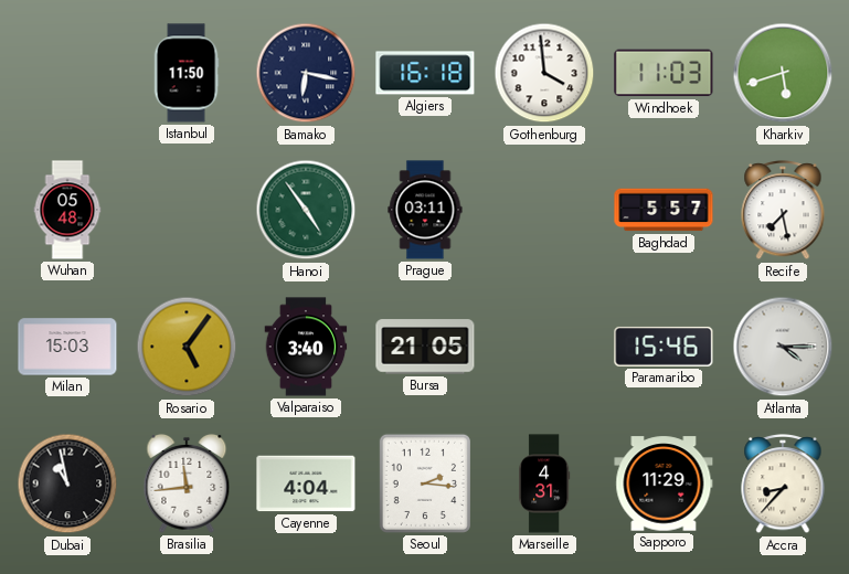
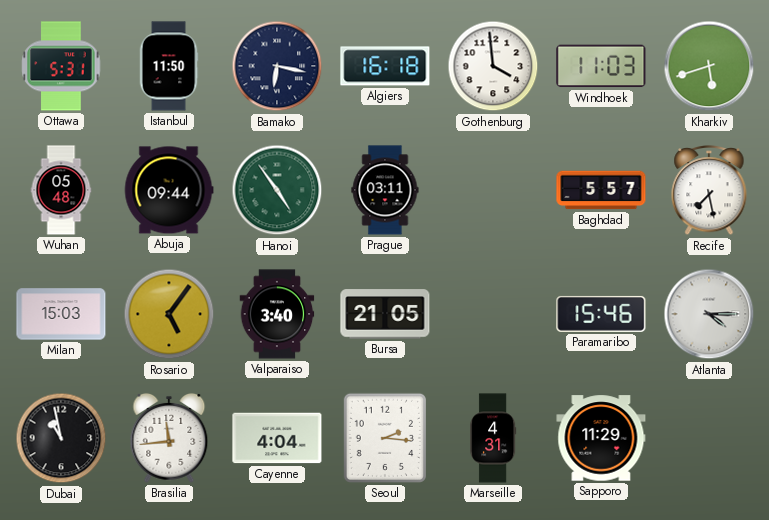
Ottawa: none -> 5:31 (61, 66)
Abuja: none -> 09:44 (169, 190)
Accra: 8:37 -> none (783, 485)
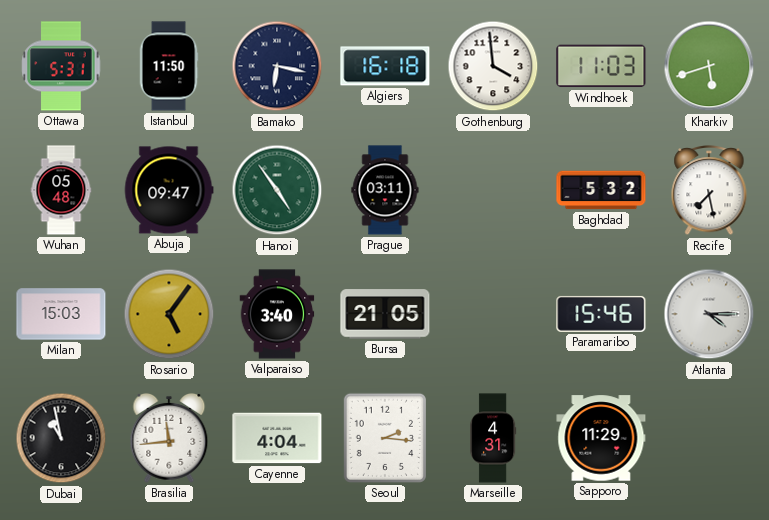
Abuja: 09:44 -> 09:47 (169, 190)
Baghdad: 5:57 -> 5:32 (601, 190)
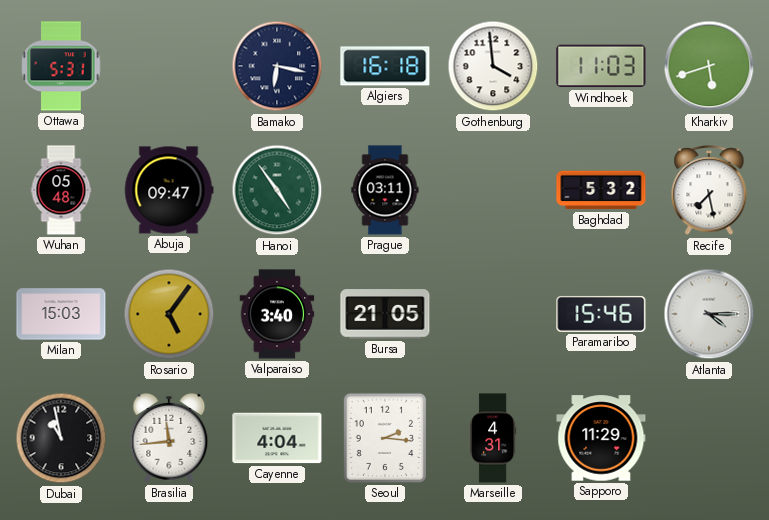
Istanbul: 11:50 -> none (169, 66)
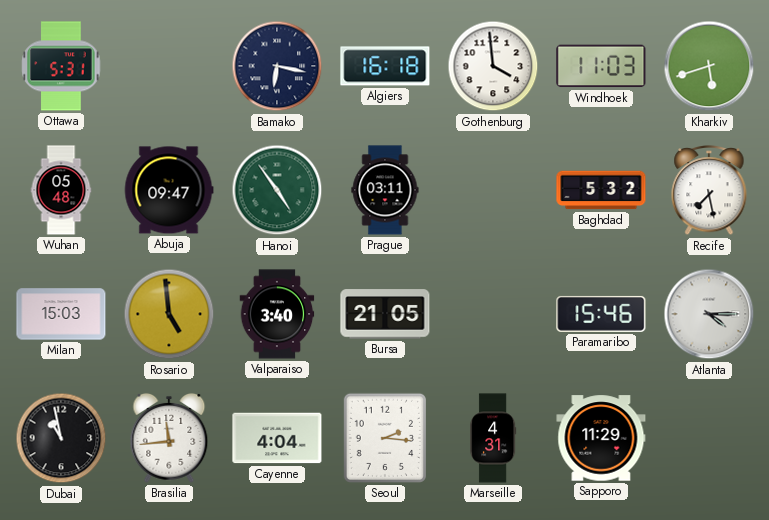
Rosario: 5:06 -> 4:59 (169, 314)
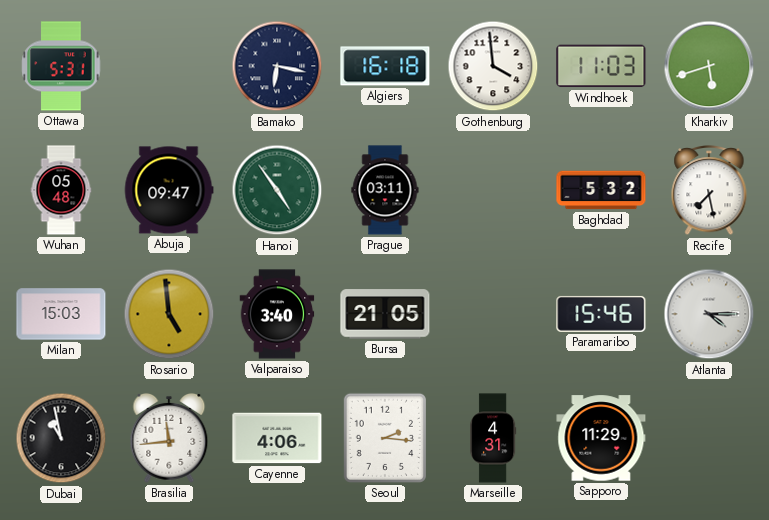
Cayenne: 4:04 -> 4:06 (277, 438)
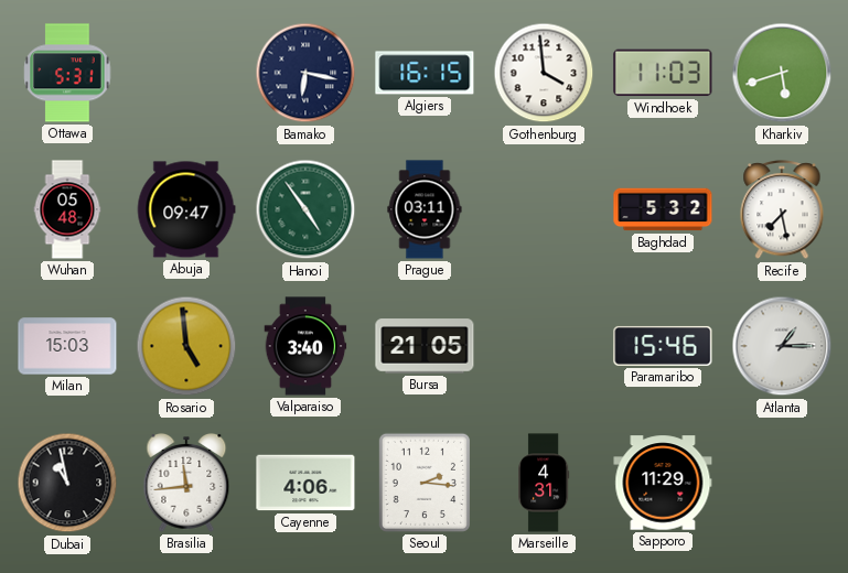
Algiers: 16:18 -> 16:15 (425, 73)
Atlanta: 4:15 -> 1:15 (782, 346)
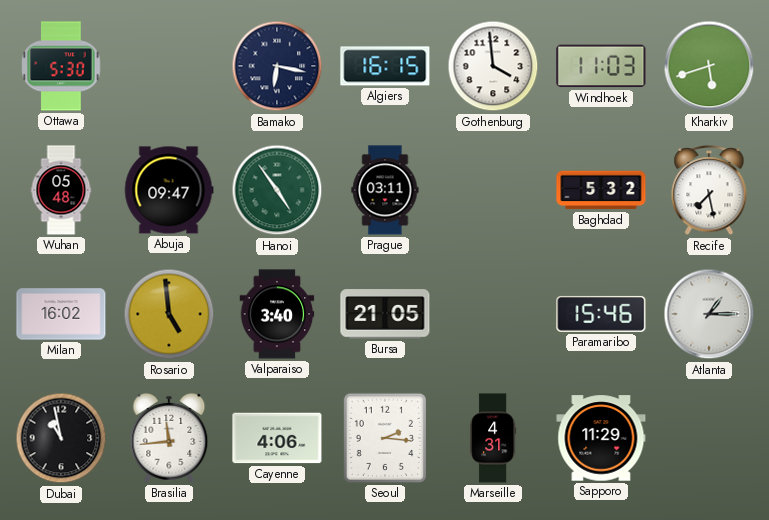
Ottawa: 5:31 -> 5:30 (61, 66)
Milan: 15:03 -> 16:02 (61, 314)
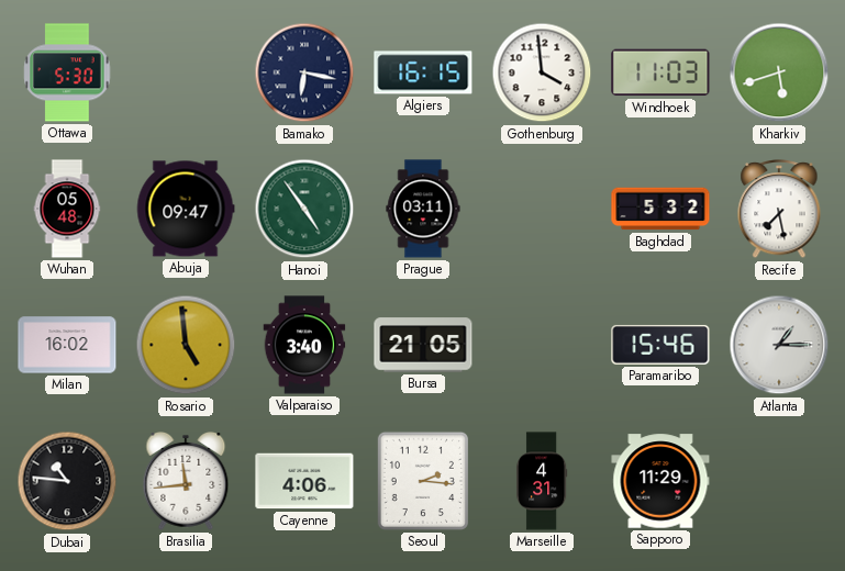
Dubai: 10:58 -> 10:46 (67, 481)
